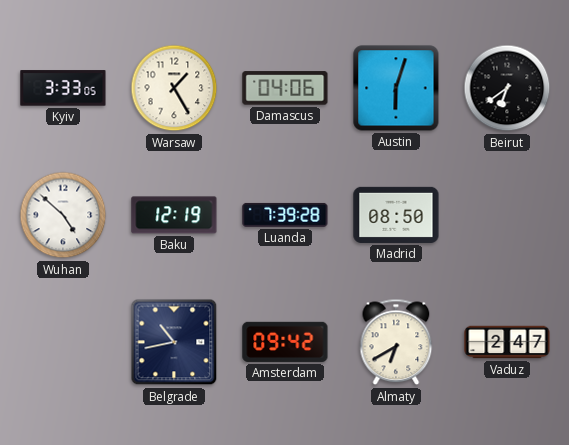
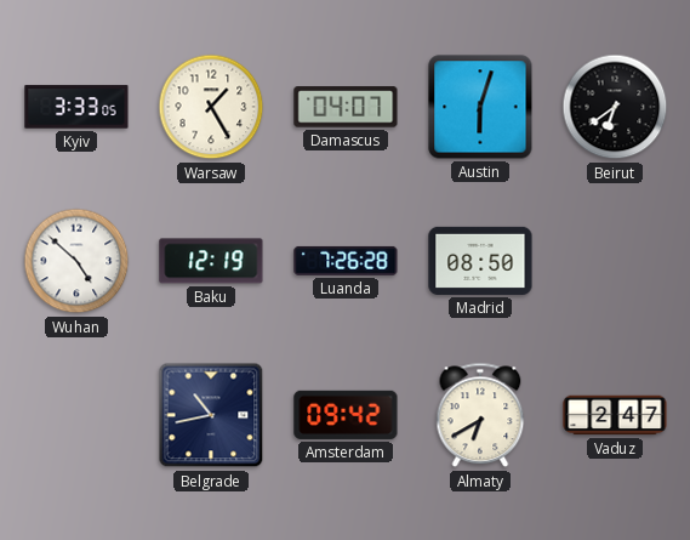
Damascus: 04:06 -> 04:07 (346, 107)
Luanda: 7:39 -> 7:26 (346, 261)
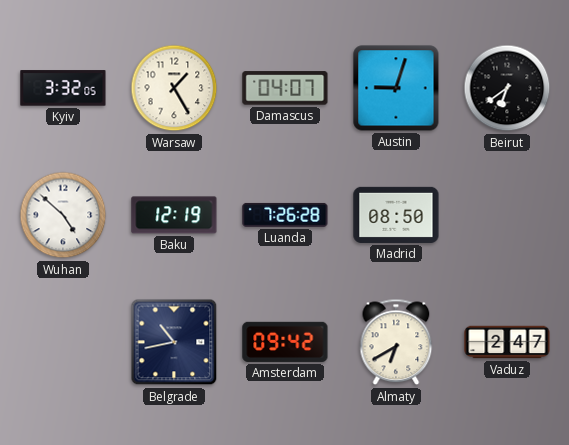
Kyiv: 3:33 -> 3:32 (63, 88)
Austin: 6:03 -> 9:03 (396, 88)
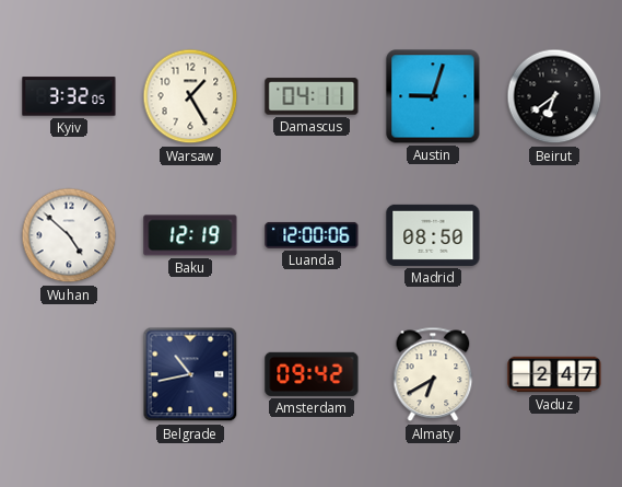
Damascus: 04:07 -> 04:11 (312, 96)
Luanda: 7:26 -> 12:00 (312, 235)
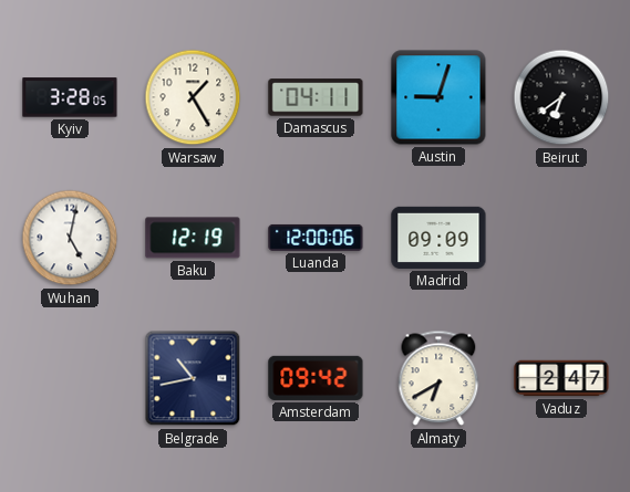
Kyiv: 3:32 -> 3:28 (70, 97)
Wuhan: 4:52 -> 5:02 (70, 238)
Madrid: 08:50 -> 09:09 (438, 238)
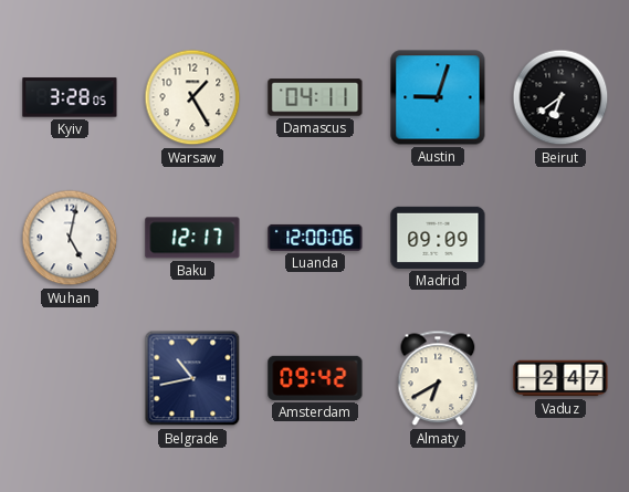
Baku: 12:19 -> 12:17 (192, 238)
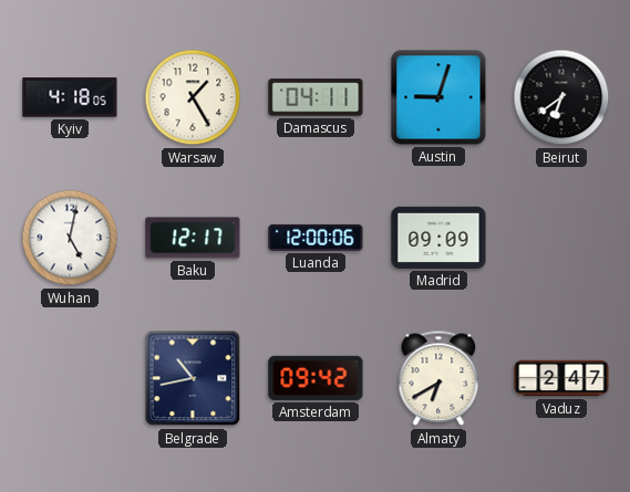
Kyiv: 3:28 -> 4:18 (70, 97)
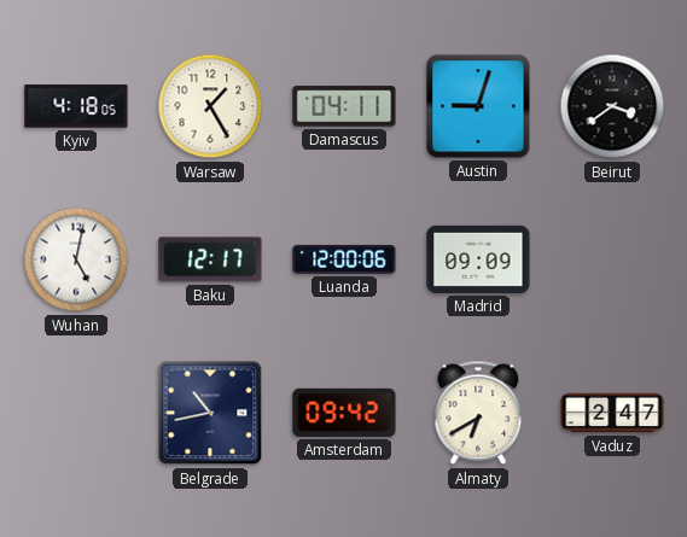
Beirut: 6:39 -> 3:39 (612, 106)
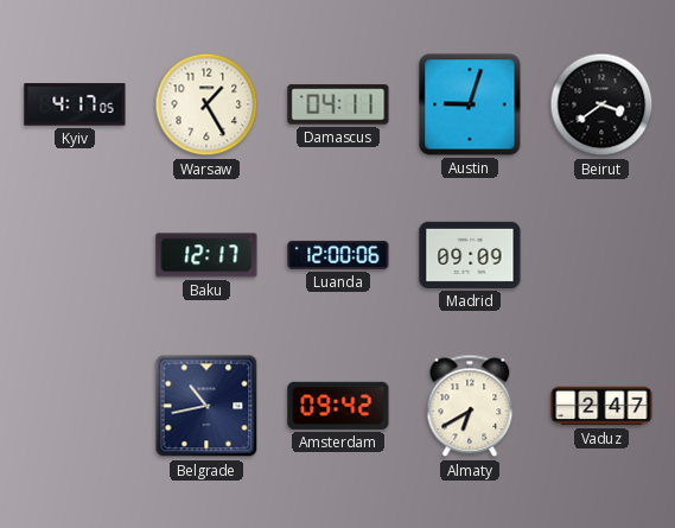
Kyiv: 4:18 -> 4:17 (75, 104)
Wuhan: 5:02 -> none (76, 259)
